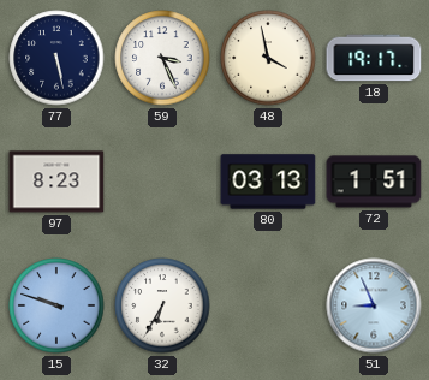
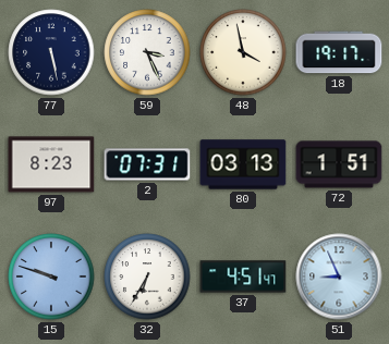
2: none -> 07:31 (147, 164)
37: none -> 4:51 (243, 277)
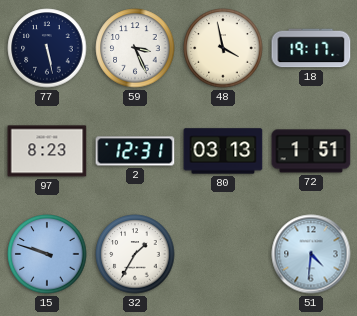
2: 07:31 -> 12:31 (135, 151)
32: 6:35 -> 1:35 (135, 254)
37: 4:51 -> none (243, 277)
51: 8:56 -> 4:31 (311, 254)
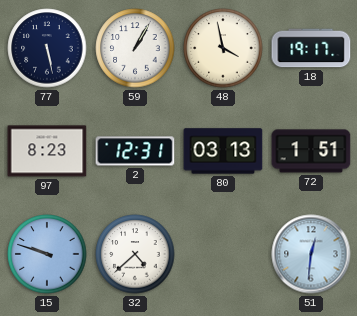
59: 3:26 -> 1:05 (135, 48)
32: 1:35 -> 4:38 (135, 254)
51: 4:31 -> 12:31 (311, 254)
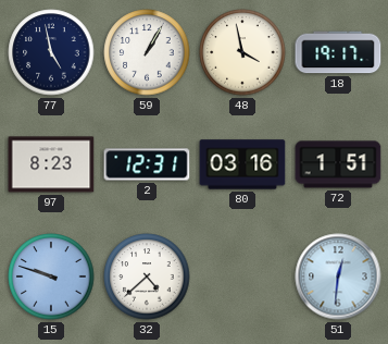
77: 5:28 -> 4:58 (51, 52)
80: 03:13 -> 03:16 (242, 164)
